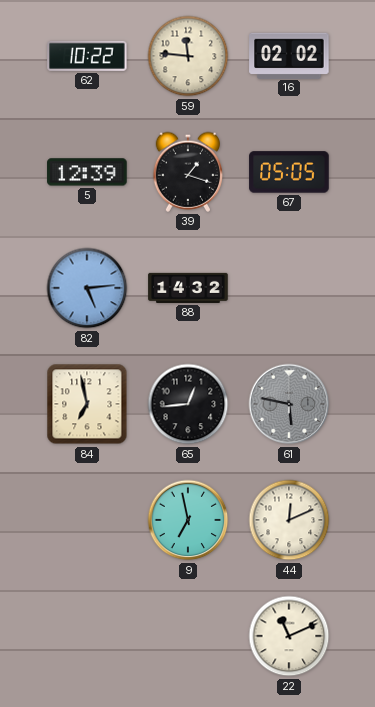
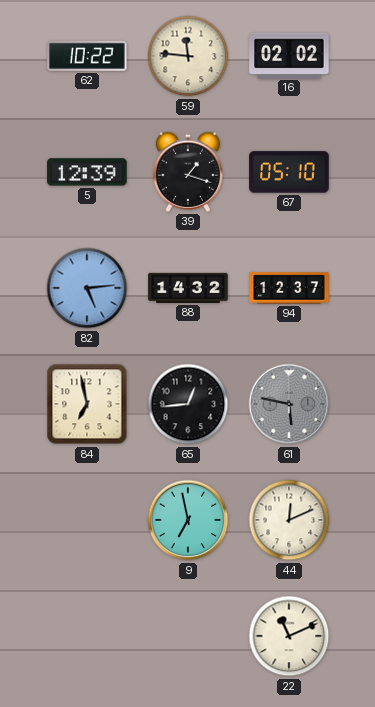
67: 05:05 -> 05:10 (289, 172)
94: none -> 12:37 (289, 288)
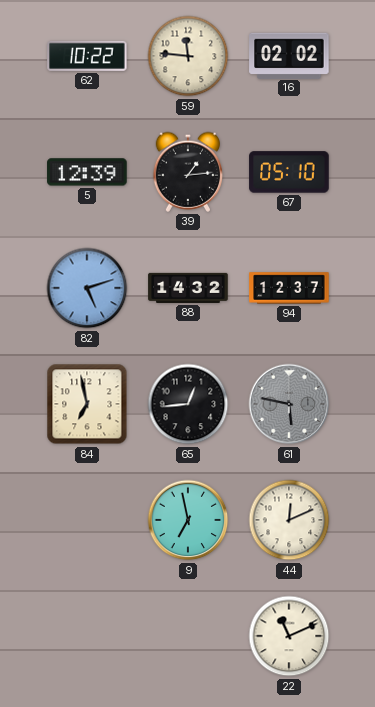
39: 1:18 -> 1:14 (187, 172)
82: 5:14 -> 5:12 (87, 288)
